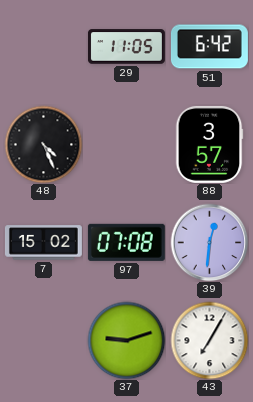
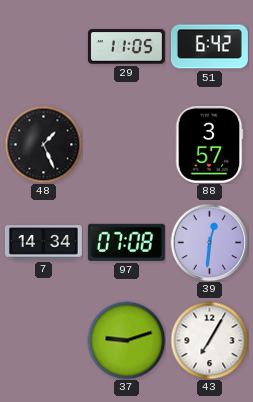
48: 4:26 -> 1:26 (43, 144)
7: 15:02 -> 14:34 (43, 243)
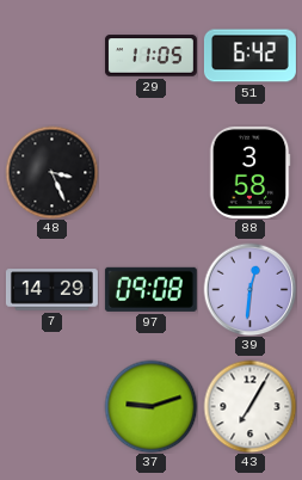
48: 1:26 -> 3:26 (51, 172)
88: 3:57 -> 3:58 (249, 172)
7: 14:34 -> 14:29 (51, 290)
97: 07:08 -> 09:08 (150, 289)
